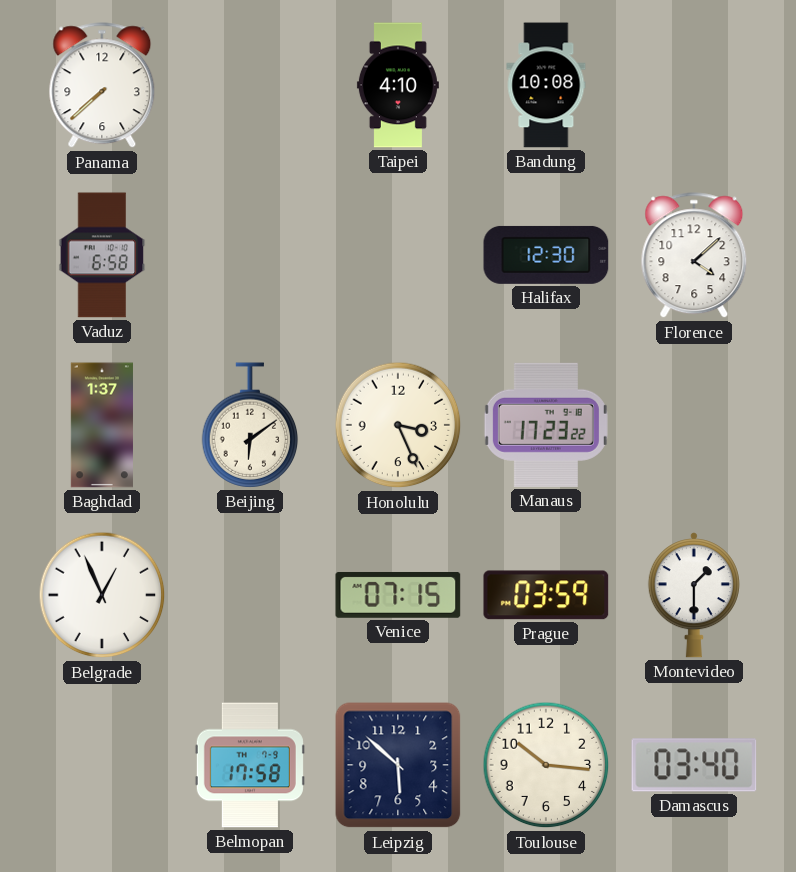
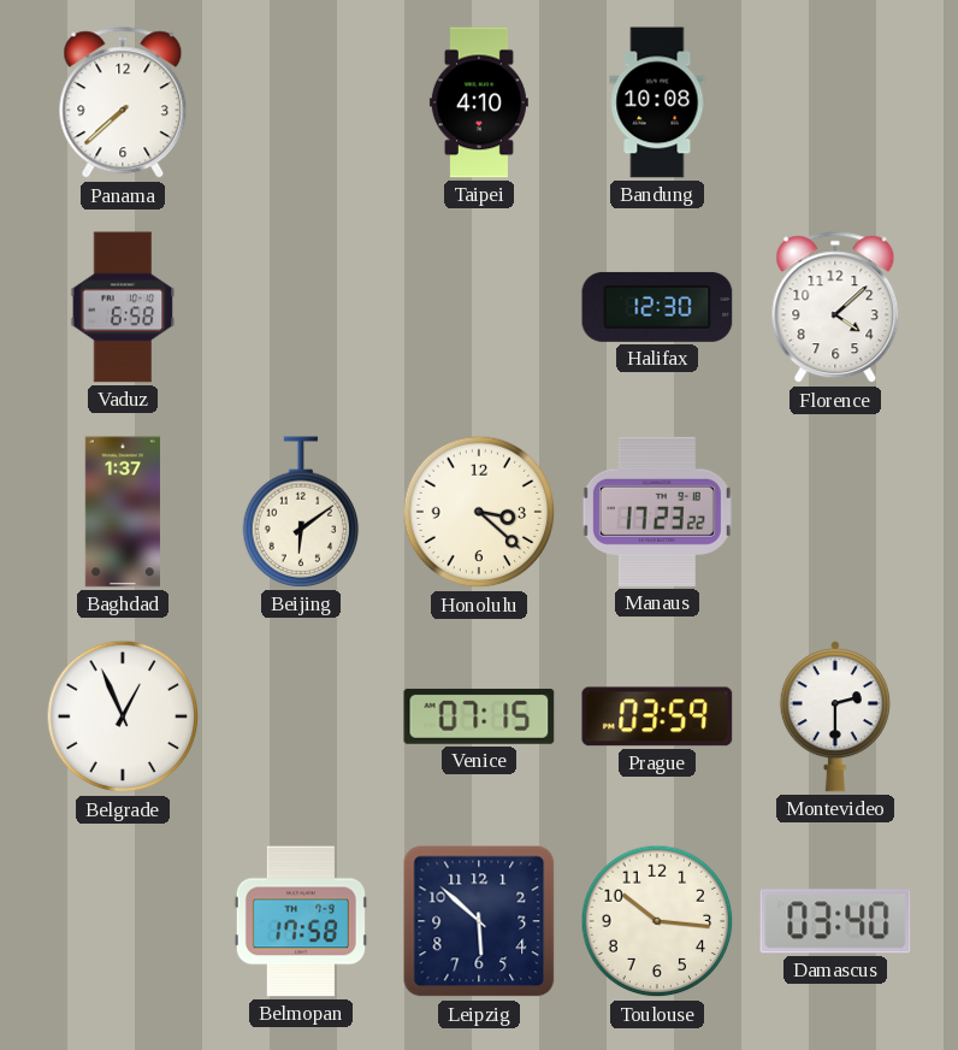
Honolulu: 3:26 -> 3:22 (479, 512)
Montevideo: 1:30 -> 2:30 (835, 716)
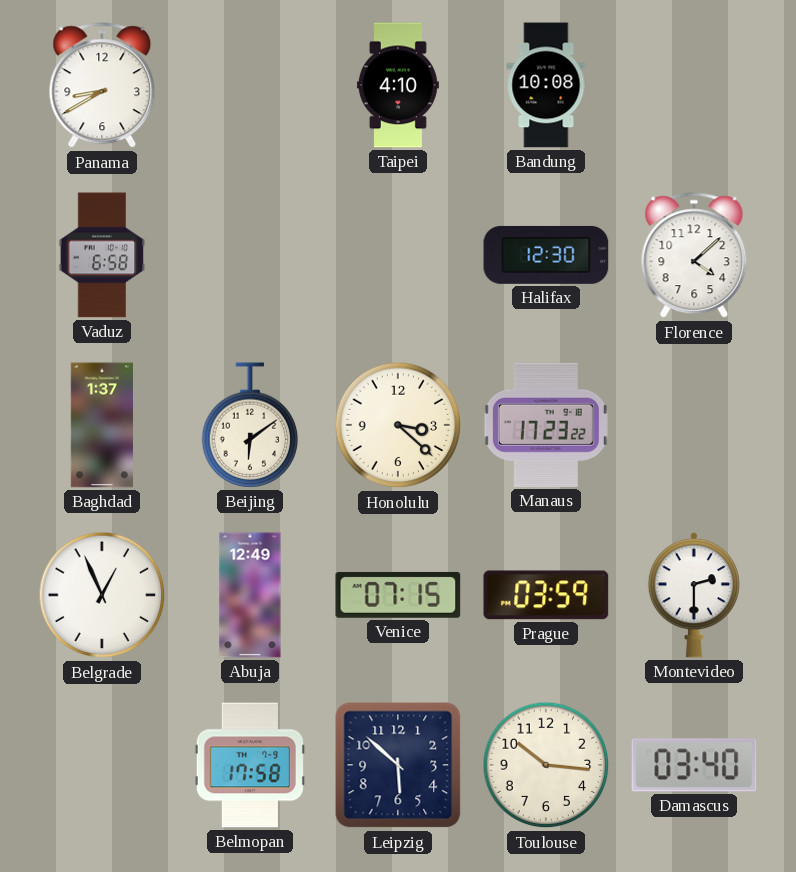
Panama: 7:38 -> 8:40 (102, 86)
Abuja: none -> 12:49 (250, 595)
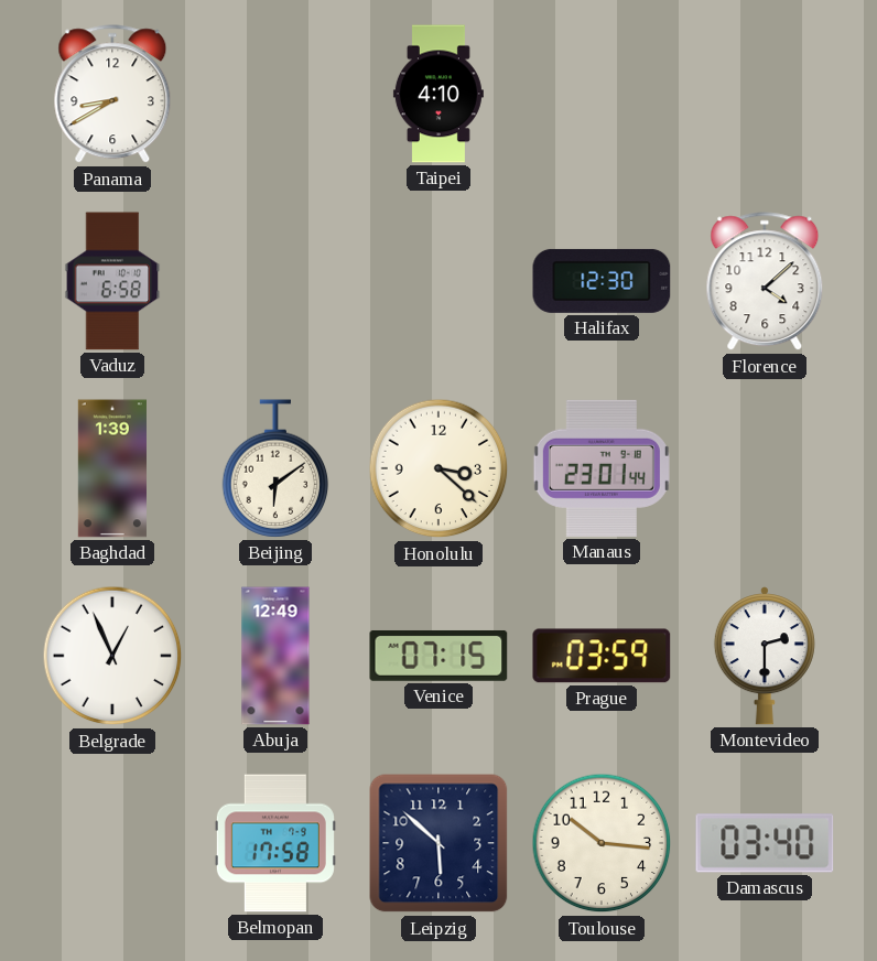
Bandung: 10:08 -> none (546, 85)
Baghdad: 1:37 -> 1:39 (112, 468)
Manaus: 17:23 -> 23:01 (602, 468)
